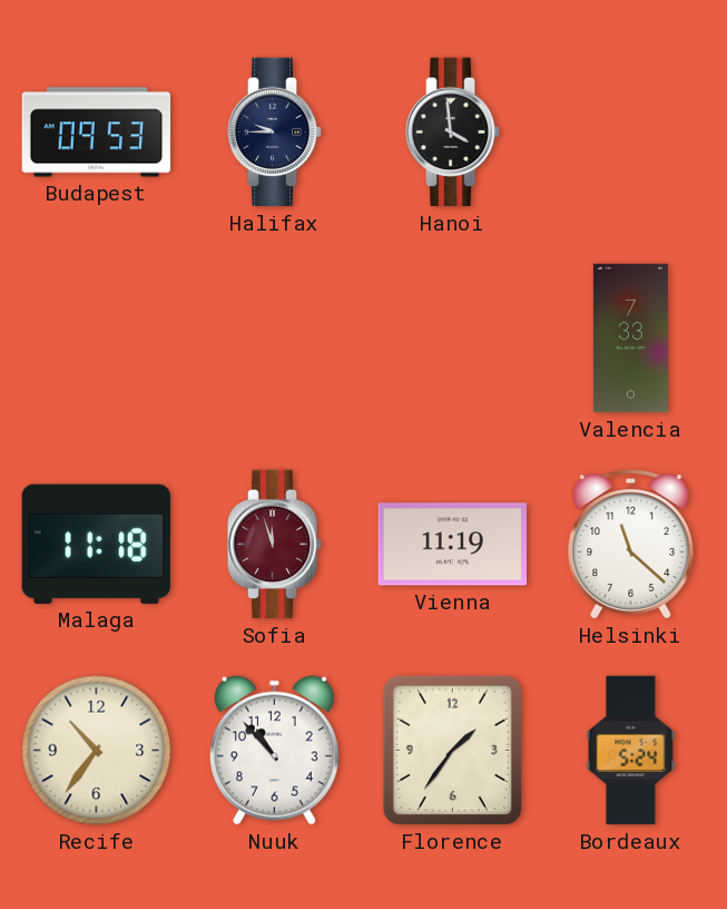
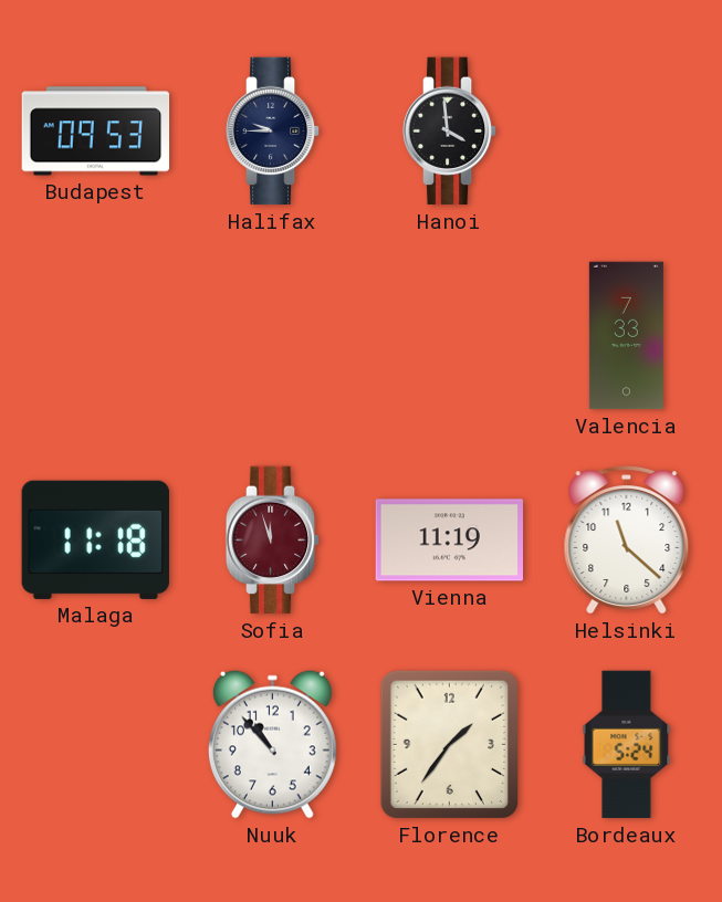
Recife: 10:36 -> none (97, 751)
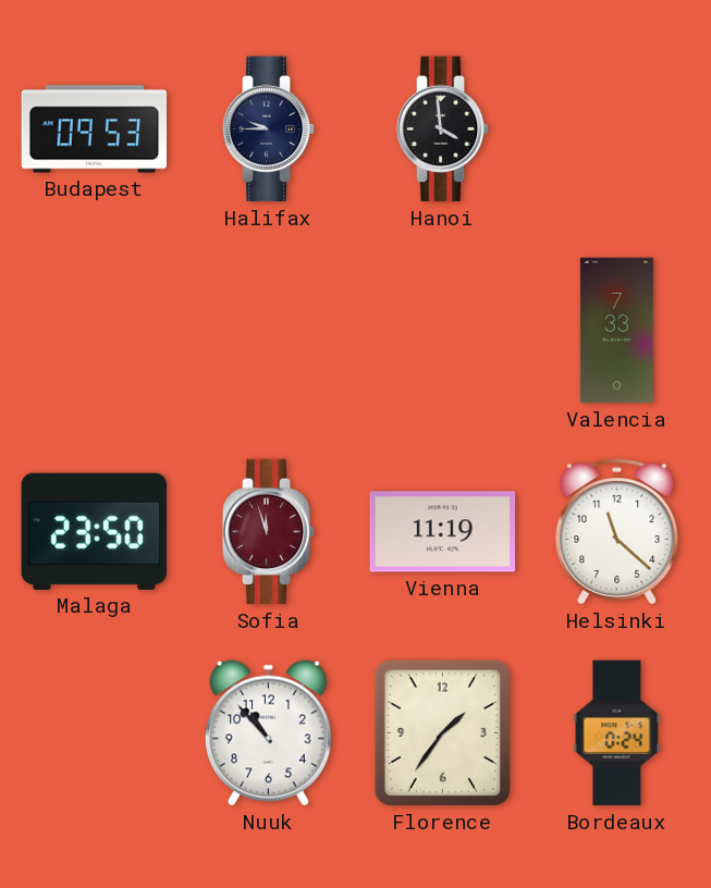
Malaga: 11:18 -> 23:50 (94, 531)
Bordeaux: 5:24 -> 0:24 (617, 733)
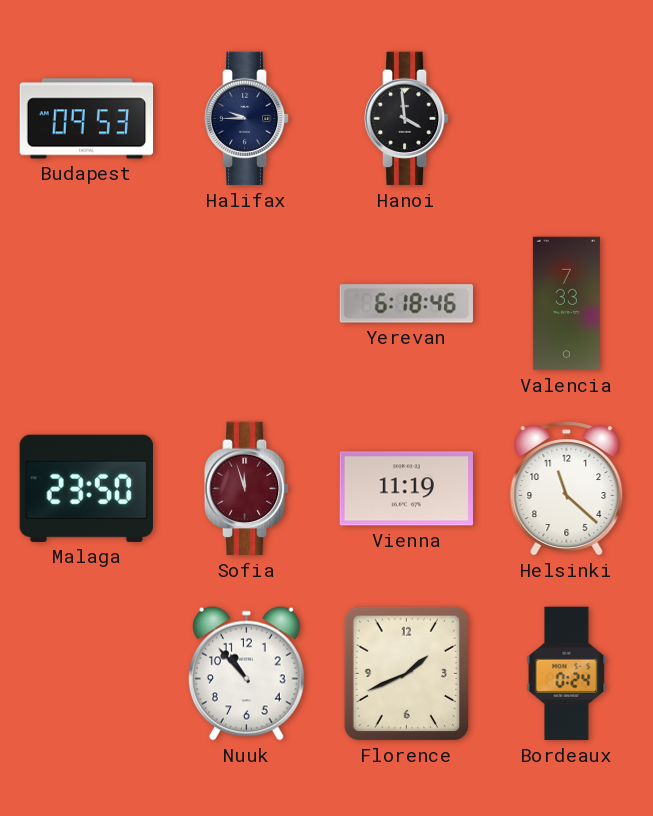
Yerevan: none -> 6:18 (406, 304)
Florence: 1:36 -> 1:41 (406, 673)
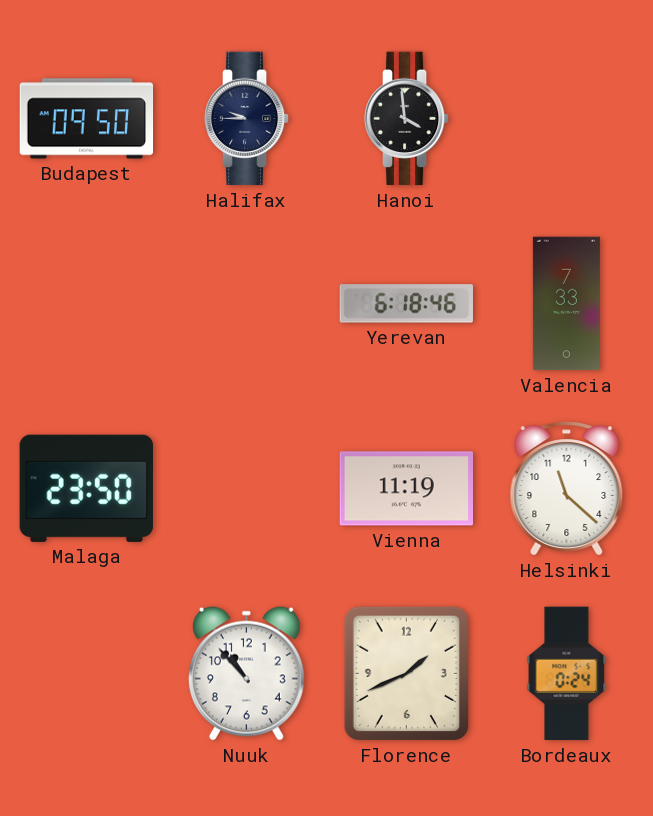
Budapest: 09:53 -> 09:50 (87, 119)
Sofia: 11:57 -> none (247, 489)
